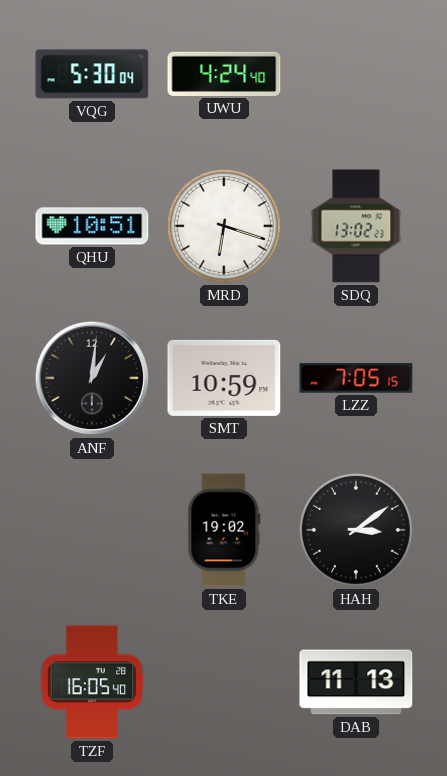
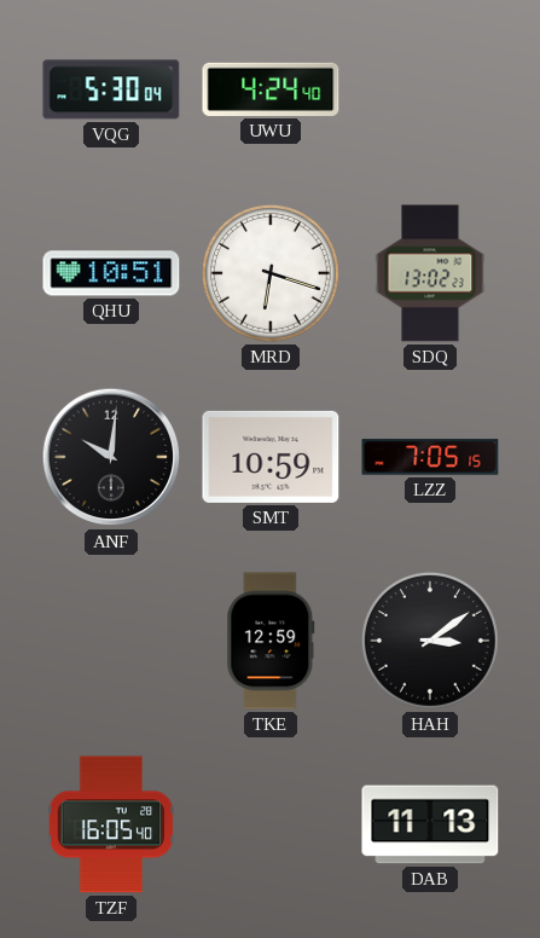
ANF: 1:01 -> 10:01 (111, 457)
TKE: 19:02 -> 12:59 (271, 641)
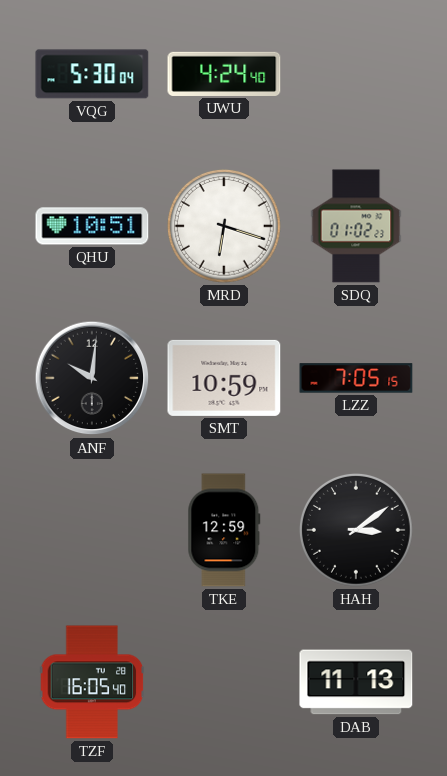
SDQ: 13:02 -> 01:02 (356, 226)
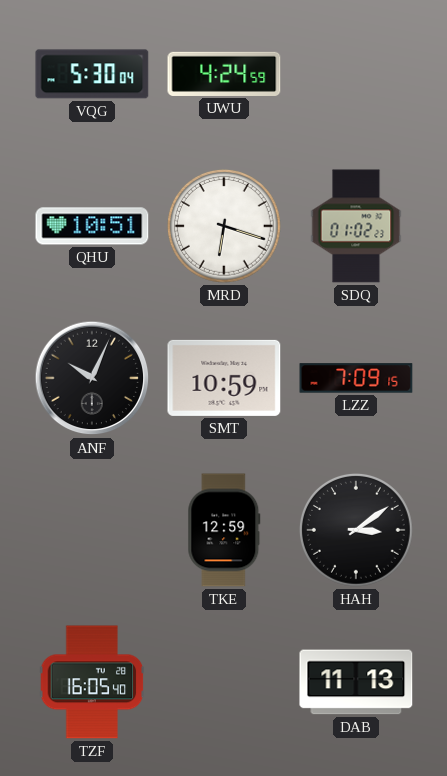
UWU: 4:24:40 -> 4:24:59 (224, 74)
ANF: 10:01 -> 10:04 (92, 378)
LZZ: 7:05 -> 7:09 (356, 378)
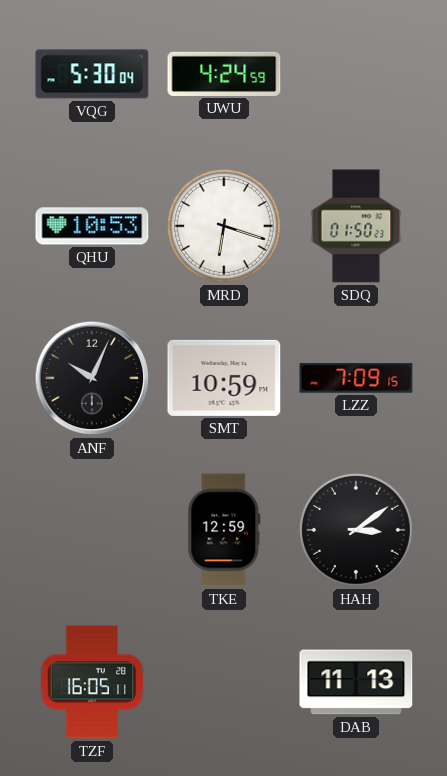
QHU: 10:51 -> 10:53 (92, 226)
SDQ: 01:02 -> 01:50 (356, 226)
TZF: 16:05:40 -> 16:05:11 (92, 682)
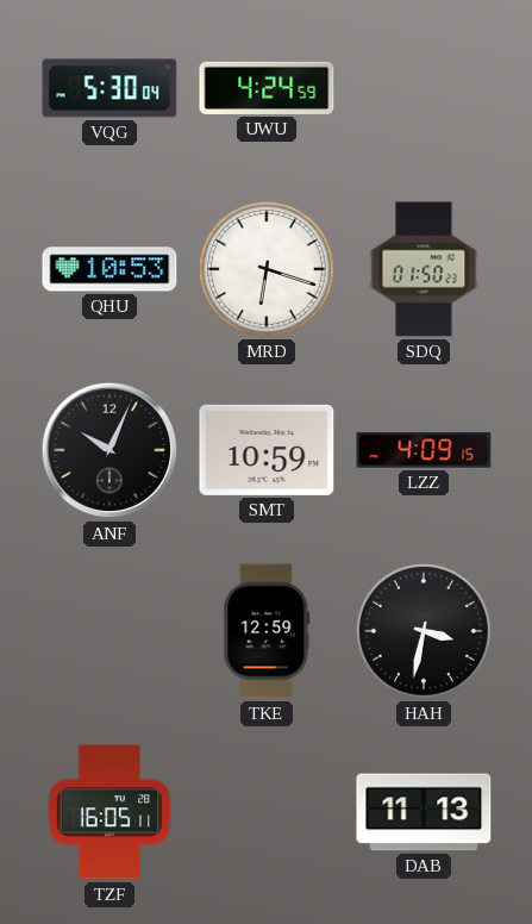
LZZ: 7:09 -> 4:09 (424, 450)
HAH: 3:09 -> 3:32 (424, 631)
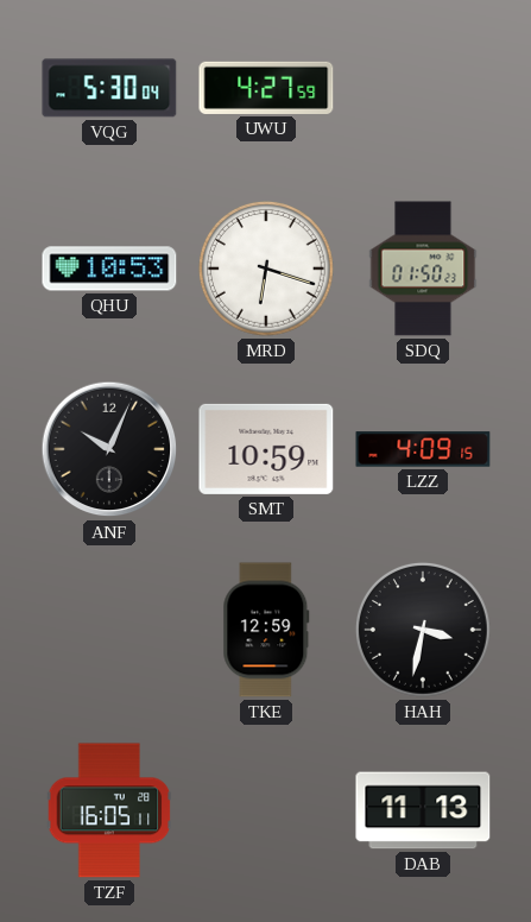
UWU: 4:24 -> 4:27 (266, 88)
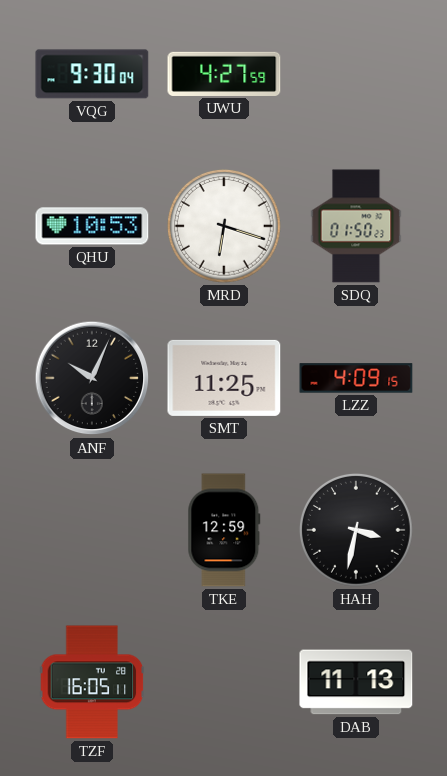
VQG: 5:30 -> 9:30 (92, 74)
SMT: 10:59 -> 11:25 (224, 378)
